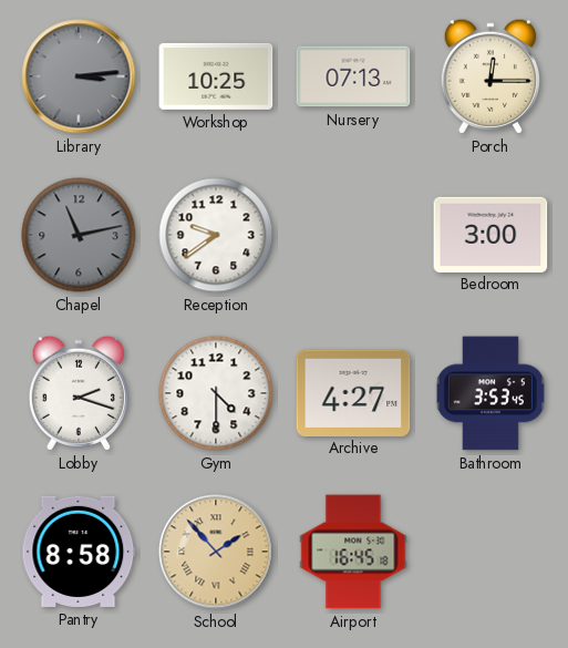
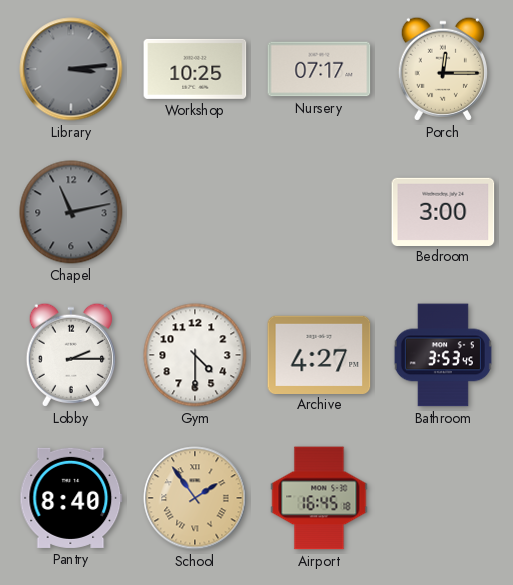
Nursery: 07:13 -> 07:17 (319, 69)
Reception: 9:39 -> none (216, 235)
Lobby: 2:18 -> 2:15 (71, 355)
Pantry: 8:58 -> 8:40 (71, 498)
School: 1:53 -> 1:54 (195, 498)
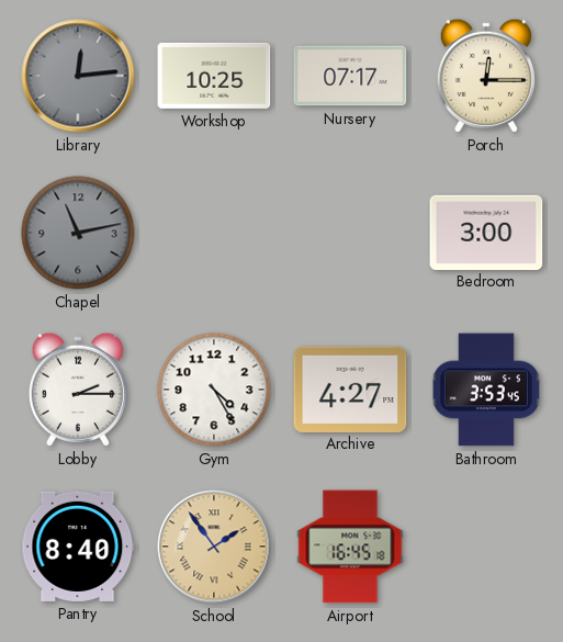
Library: 3:14 -> 12:14 (78, 76)
Gym: 4:30 -> 4:25 (214, 390)
